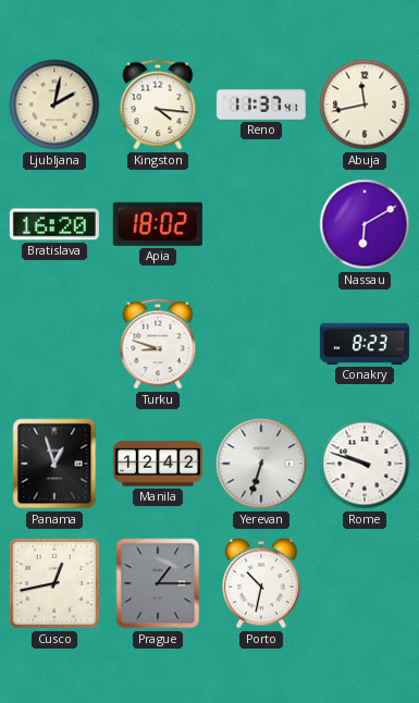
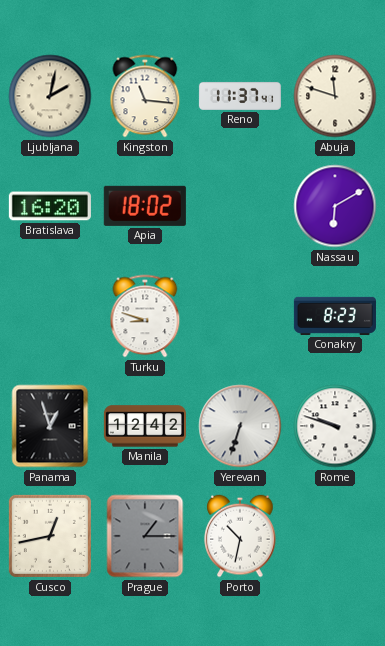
Kingston: 4:16 -> 11:16 (145, 96)
Abuja: 11:43 -> 11:48 (335, 96)
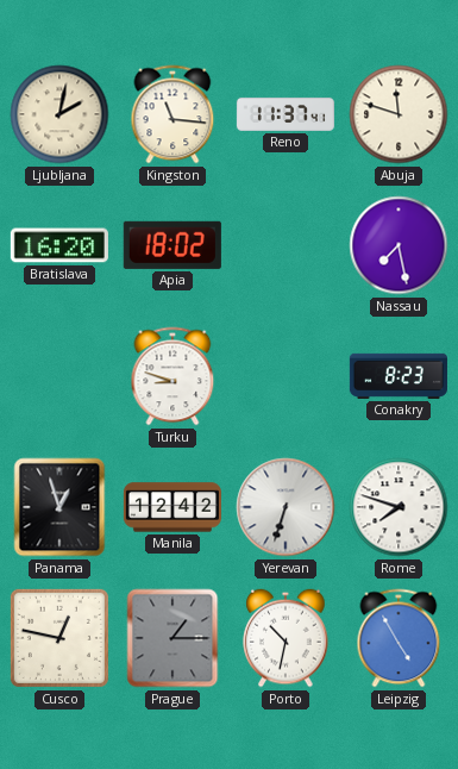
Nassau: 6:10 -> 7:28 (399, 245)
Rome: 9:48 -> 7:48 (399, 507)
Cusco: 12:43 -> 12:47 (59, 638)
Leipzig: none -> 4:55 (399, 638)
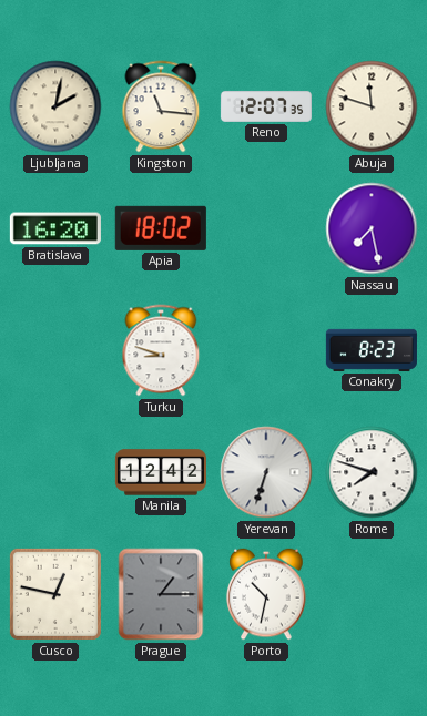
Reno: 11:37 -> 12:07 (266, 106)
Panama: 12:57 -> none (59, 507)
Leipzig: 4:55 -> none (399, 638)
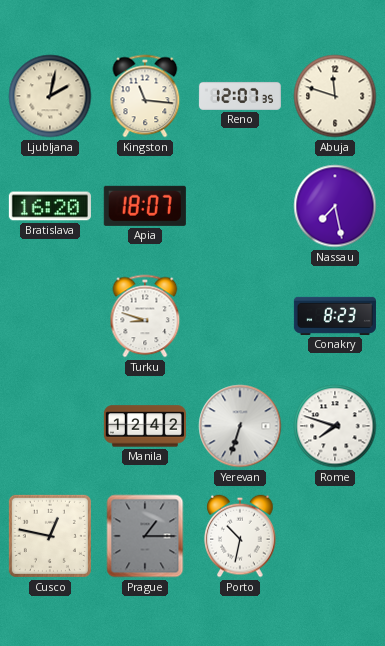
Apia: 18:02 -> 18:07 (145, 206)
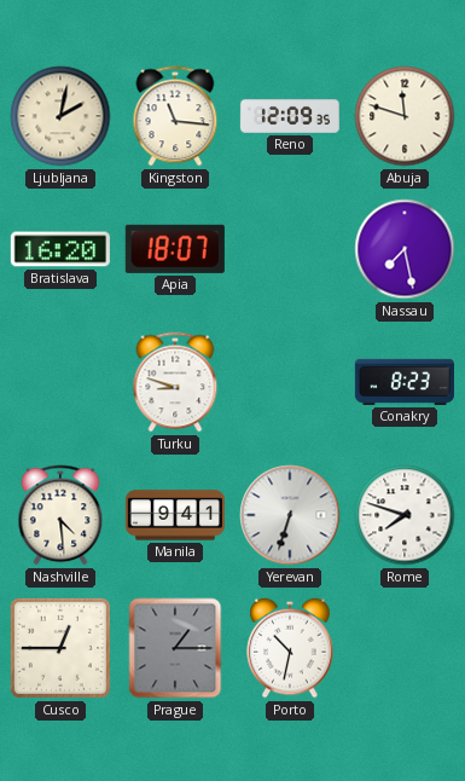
Reno: 12:07 -> 12:09 (290, 116)
Nashville: none -> 4:29 (60, 515)
Manila: 12:42 -> 9:41 (175, 515)
Cusco: 12:47 -> 12:45 (60, 648)
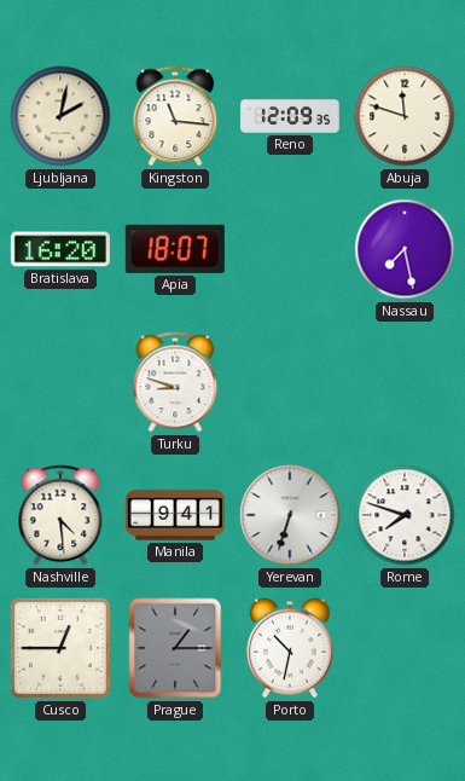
Conakry: 8:23 -> none (405, 382)
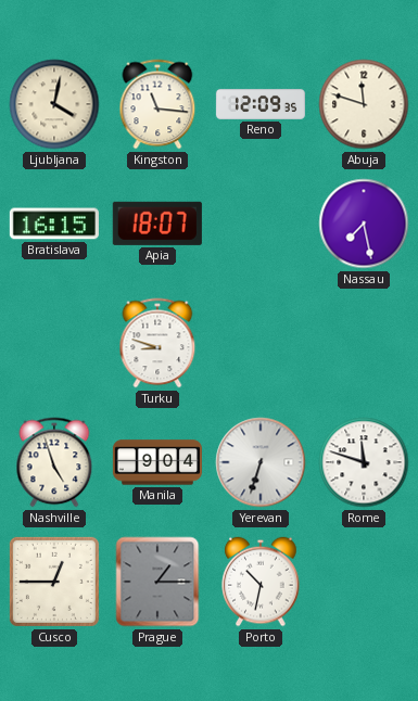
Ljubljana: 2:02 -> 4:02 (54, 104)
Bratislava: 16:20 -> 16:15 (54, 224)
Nashville: 4:29 -> 4:57 (54, 462)
Manila: 9:41 -> 9:04 (157, 462)
Rome: 7:48 -> 11:48 (364, 462)
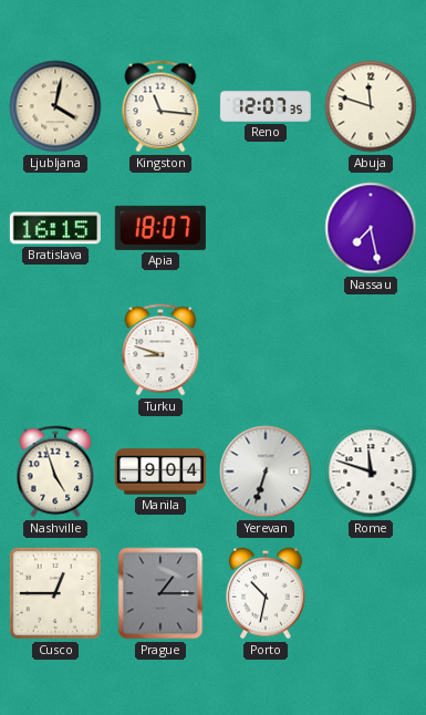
Reno: 12:09 -> 12:07 (266, 106)
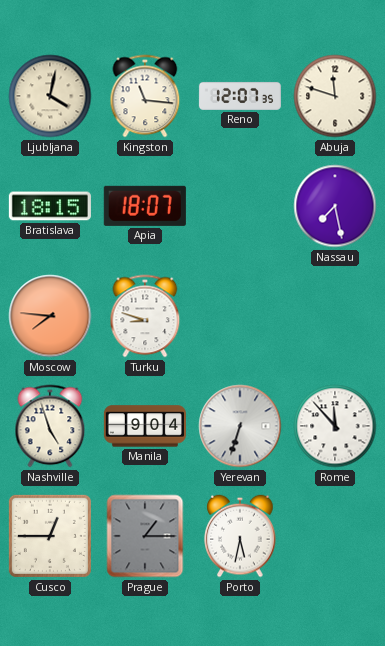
Bratislava: 16:15 -> 18:15 (50, 206)
Moscow: none -> 7:46 (50, 316)
Rome: 11:48 -> 11:53 (335, 426)
Porto: 10:32 -> 5:32 (240, 536)
